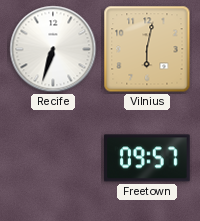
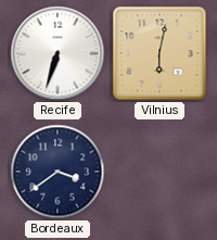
Bordeaux: none -> 3:39 (58, 172)
Freetown: 09:57 -> none (148, 158)
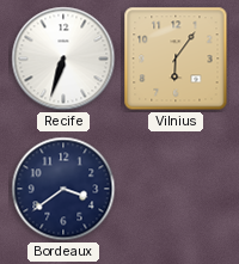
Vilnius: 6:02 -> 6:06 (176, 59)
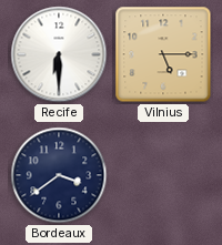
Recife: 6:33 -> 6:30 (59, 54)
Vilnius: 6:06 -> 5:15 (163, 54)
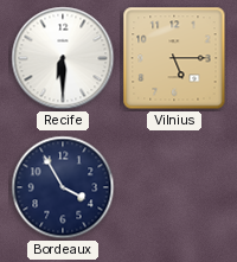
Bordeaux: 3:39 -> 3:55 (63, 187)
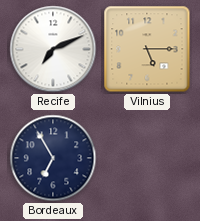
Recife: 6:30 -> 7:11 (53, 49)
Bordeaux: 3:55 -> 6:55 (53, 158)
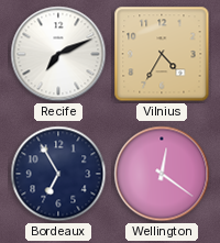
Vilnius: 5:15 -> 4:35 (162, 54)
Wellington: none -> 12:21 (162, 174)
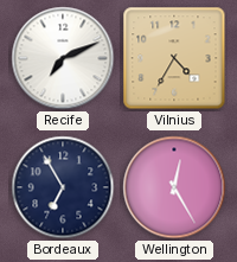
Wellington: 12:21 -> 12:25 (174, 187)
